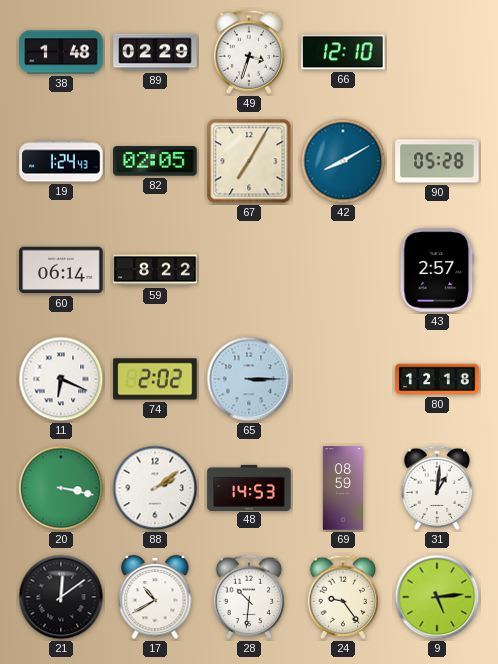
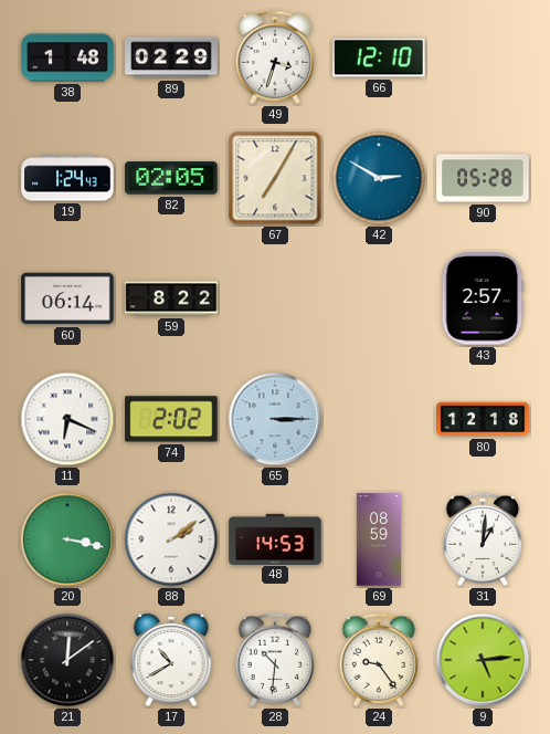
42: 8:10 -> 2:50 (379, 178)
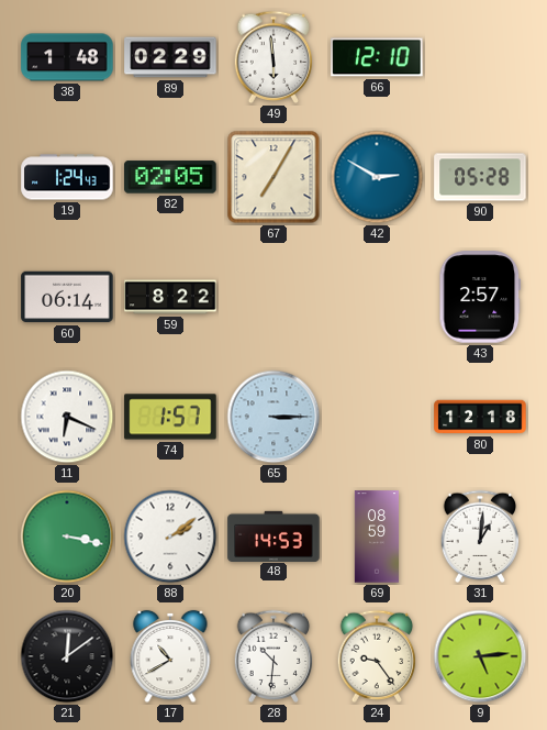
49: 3:33 -> 5:59 (273, 57)
74: 2:02 -> 1:57 (170, 417)
